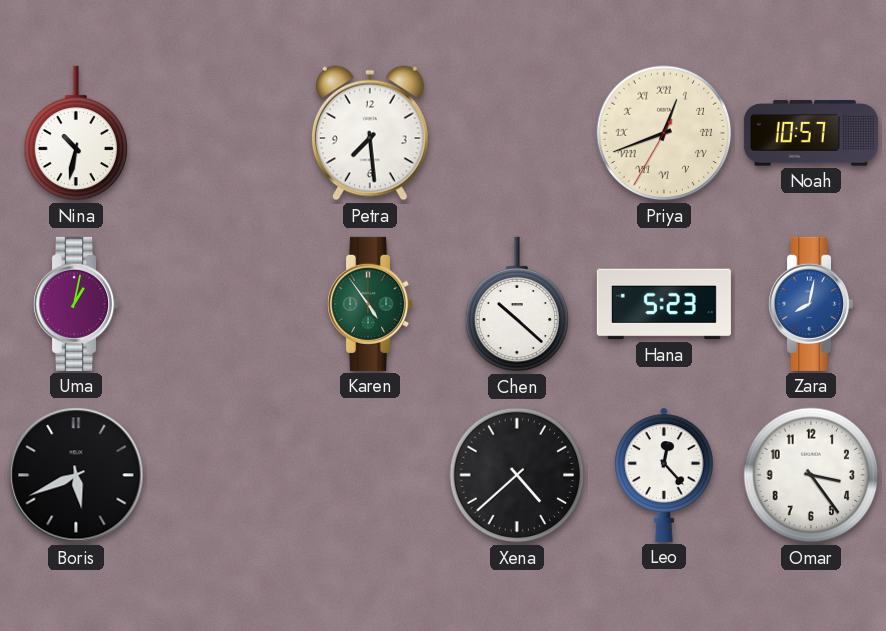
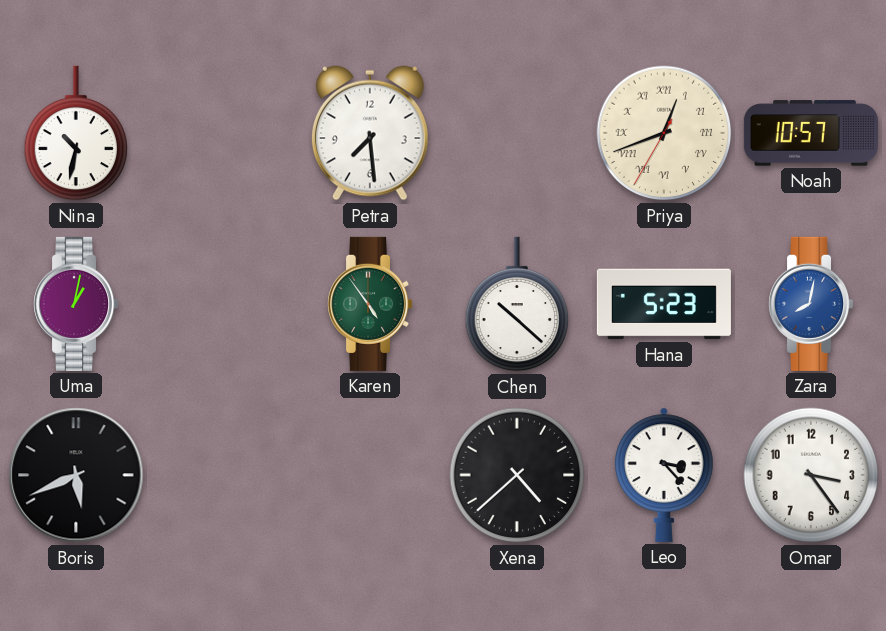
Leo: 12:23 -> 3:23 (665, 475)
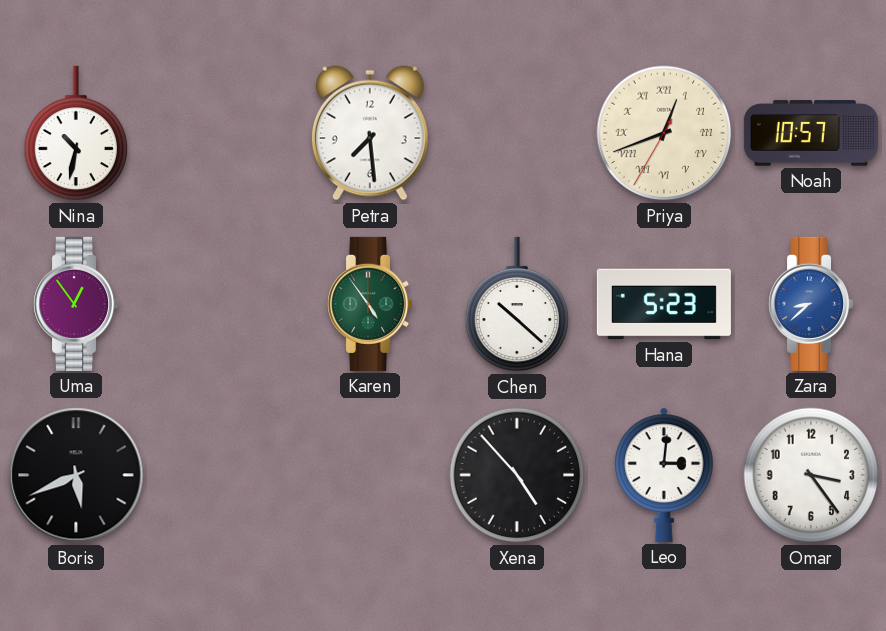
Uma: 1:02 -> 12:54 (77, 304)
Zara: 8:02 -> 8:38 (812, 304)
Xena: 4:38 -> 4:53 (517, 475)
Leo: 3:23 -> 3:01 (665, 475)
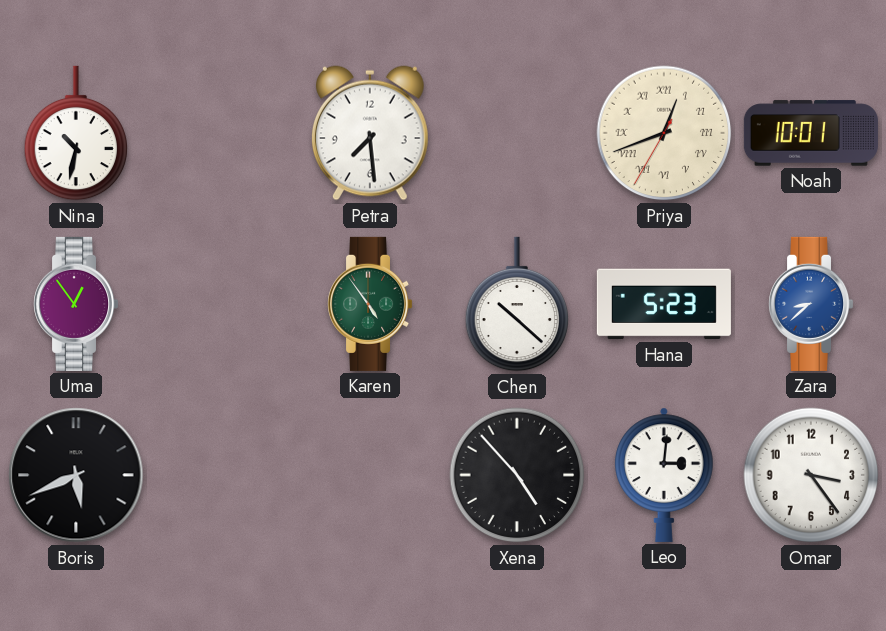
Noah: 10:57 -> 10:01 (811, 133)
